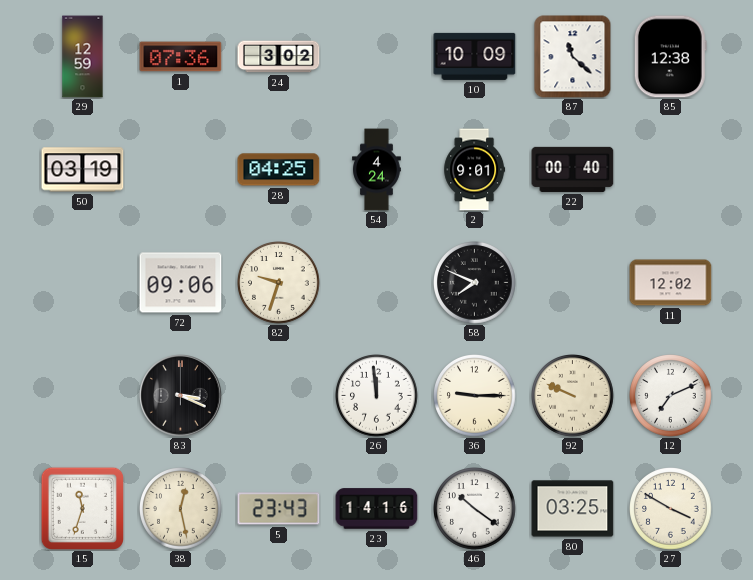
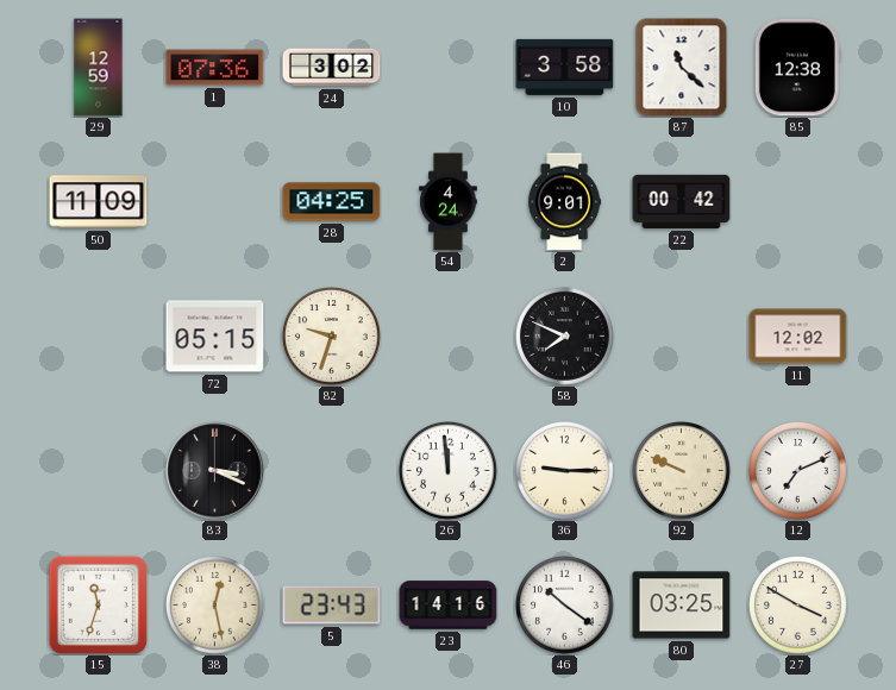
10: 10:09 -> 3:58 (565, 67)
50: 03:19 -> 11:09 (99, 202)
22: 00:40 -> 00:42 (682, 201)
72: 09:06 -> 05:15 (215, 337)
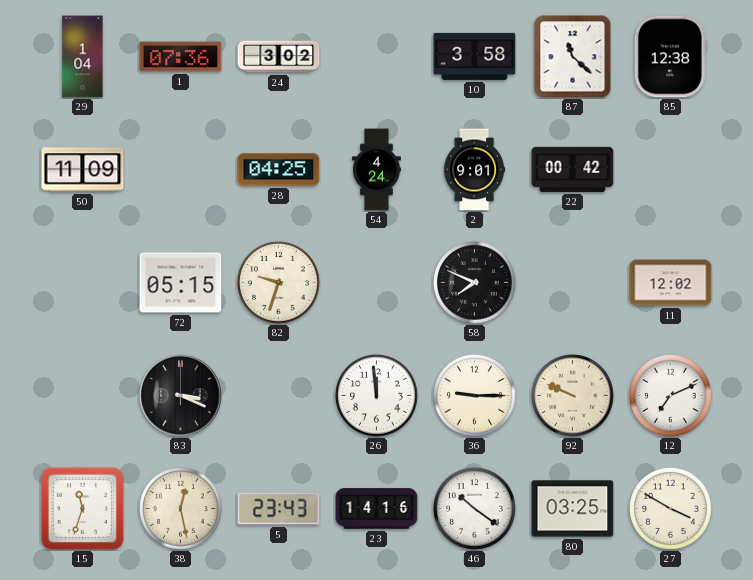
29: 12:59 -> 1:04 (83, 57)
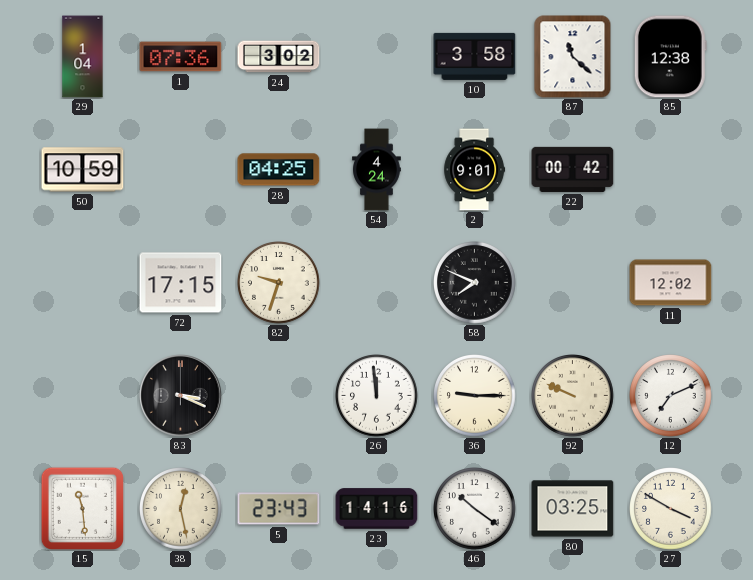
50: 11:09 -> 10:59 (83, 170)
72: 05:15 -> 17:15 (181, 283)
15: 11:33 -> 11:29 (82, 508)
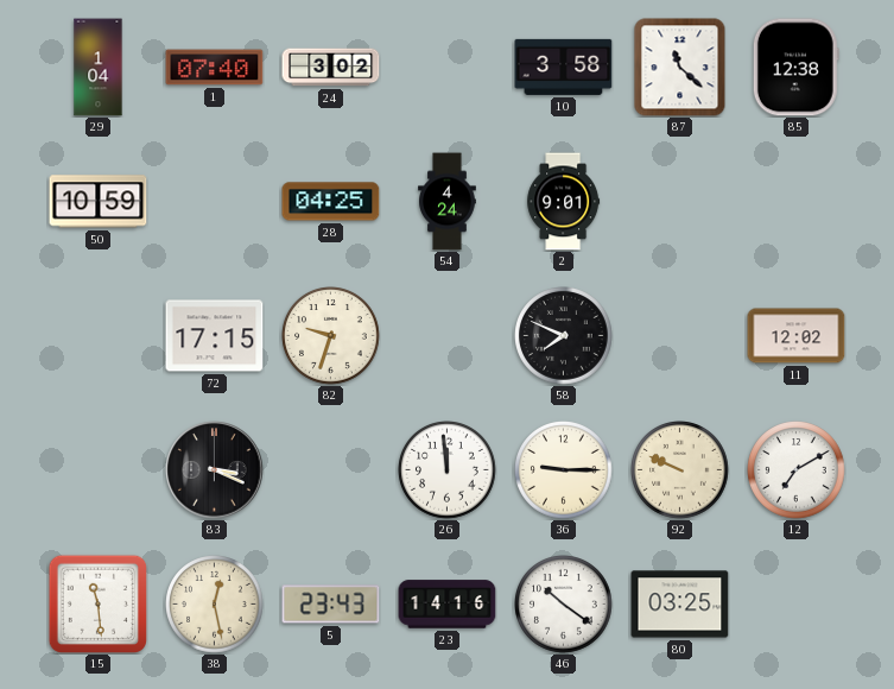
1: 07:36 -> 07:40 (215, 68)
22: 00:42 -> none (573, 169)
12: 7:11 -> 7:10 (797, 470)
27: 3:50 -> none (671, 509)
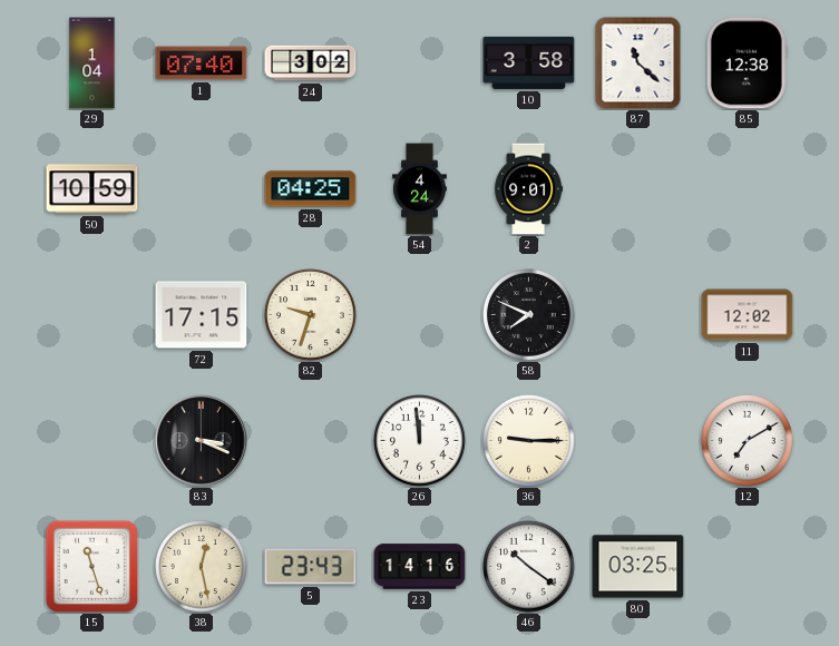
92: 9:49 -> none (680, 470)
15: 11:29 -> 11:27 (91, 566)
